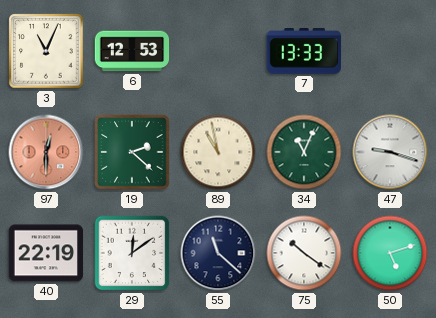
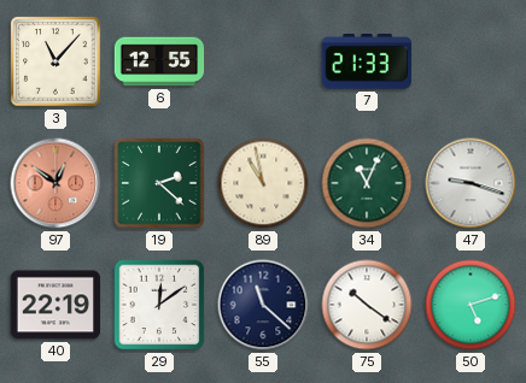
3: 11:04 -> 11:07 (55, 61)
6: 12:53 -> 12:55 (159, 61)
7: 13:33 -> 21:33 (367, 63)
97: 12:30 -> 12:51 (55, 183)
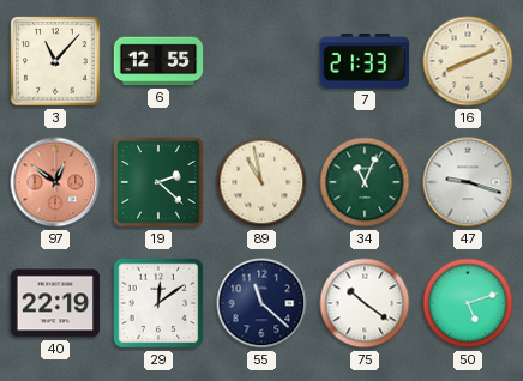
16: none -> 8:11 (468, 61)
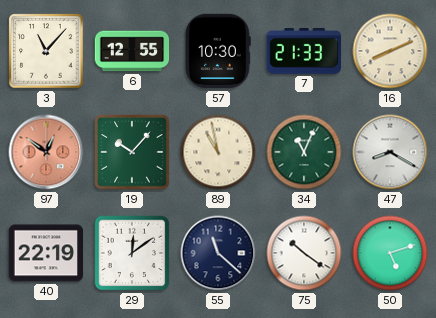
57: none -> 10:30 (218, 51)
19: 2:22 -> 10:07 (132, 152)
47: 9:18 -> 8:20 (390, 152)
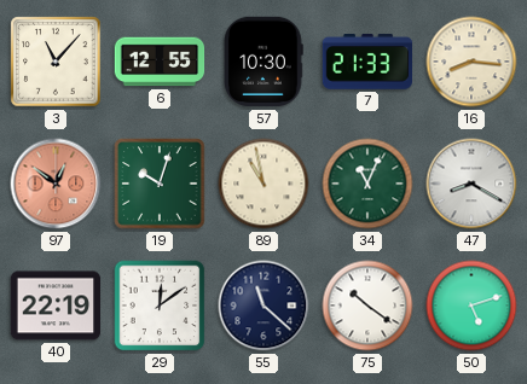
16: 8:11 -> 8:16 (471, 62)
19: 10:07 -> 10:03 (160, 184)
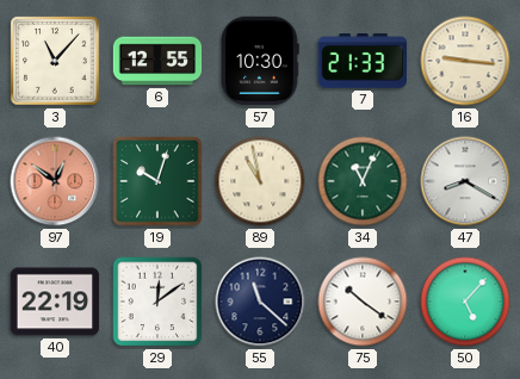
16: 8:16 -> 9:16 (465, 61)
50: 5:12 -> 5:07 (465, 302)
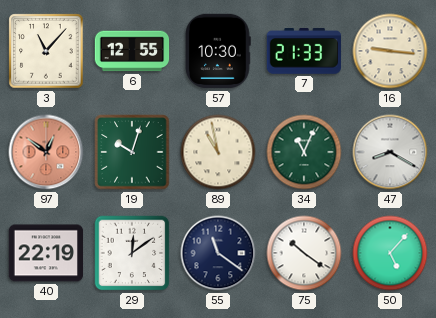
55: 11:22 -> 11:21 (218, 253)
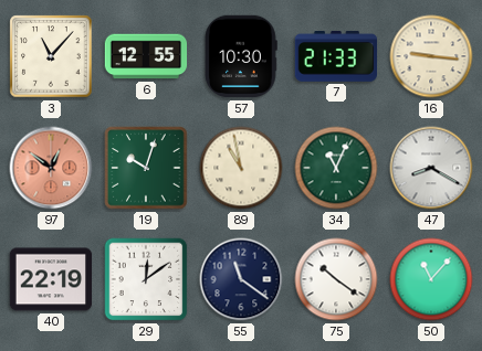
50: 5:07 -> 11:07 (431, 279)
